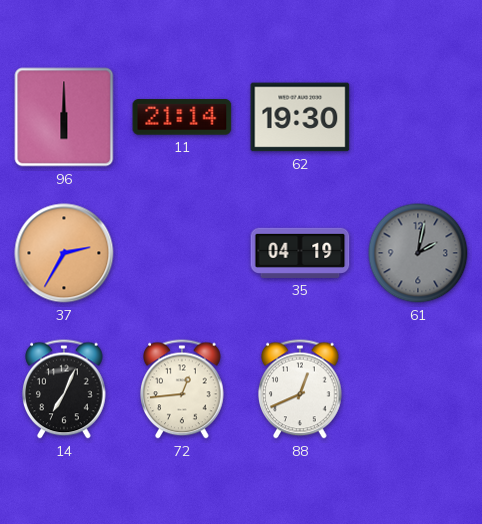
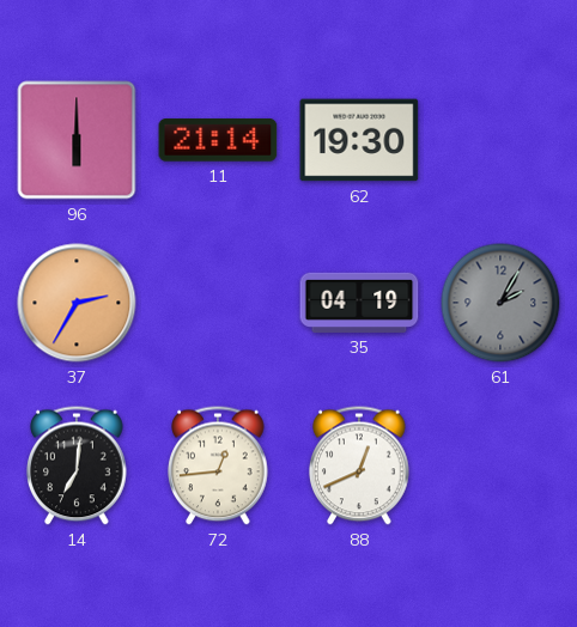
61: 2:02 -> 2:05 (500, 303)
14: 7:04 -> 7:01 (77, 465)
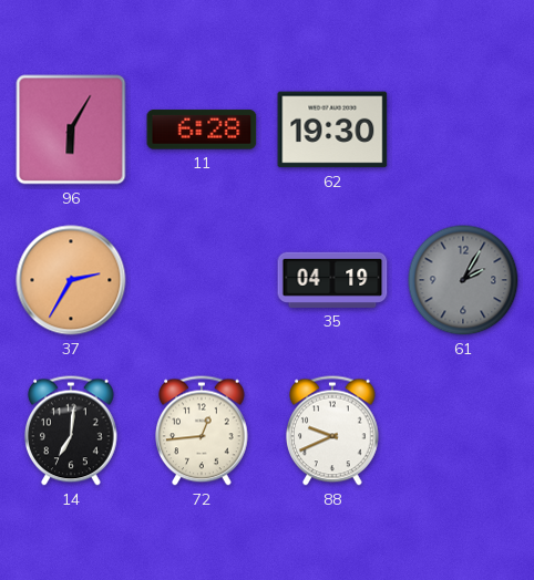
96: 6:00 -> 6:05 (71, 130)
11: 21:14 -> 6:28 (202, 130)
88: 12:41 -> 9:41 (332, 431)
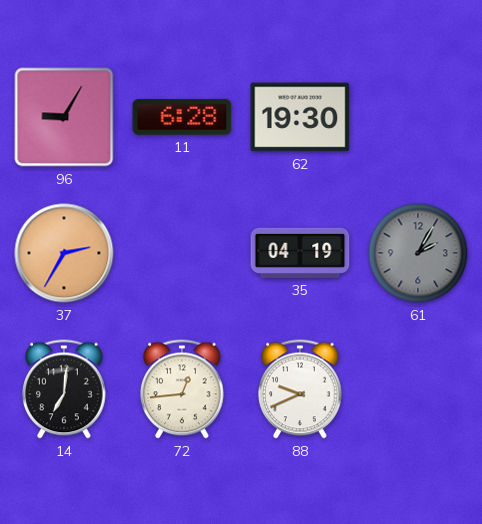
96: 6:05 -> 9:05 (64, 117)
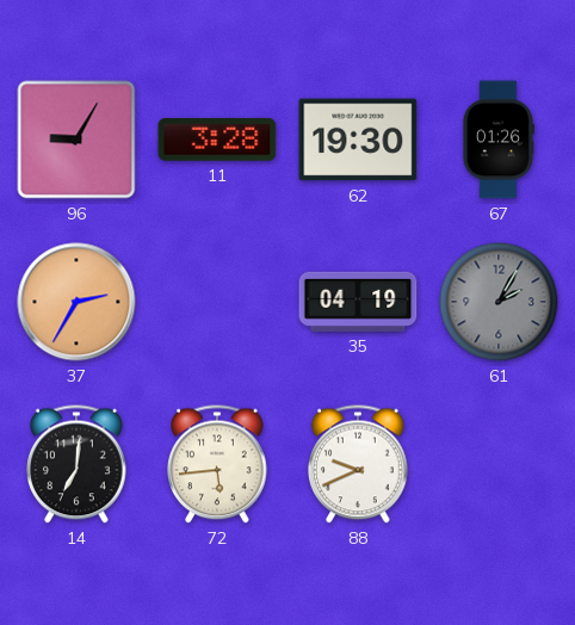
11: 6:28 -> 3:28 (217, 140)
67: none -> 01:26 (497, 140)
72: 12:44 -> 5:44 (217, 464)
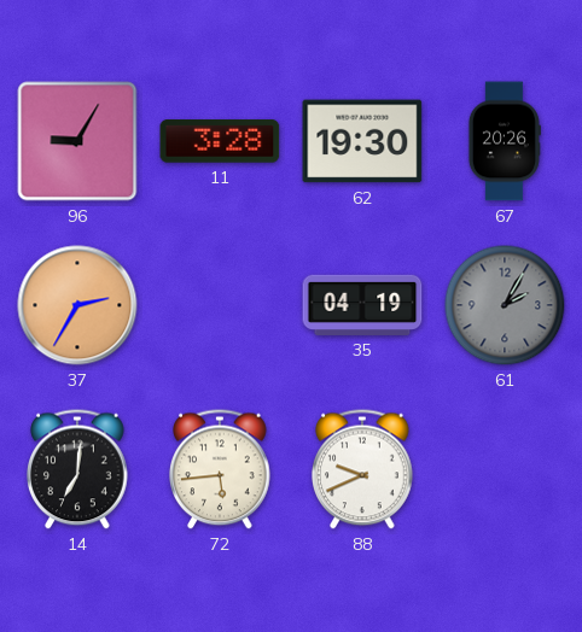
67: 01:26 -> 20:26 (504, 141)
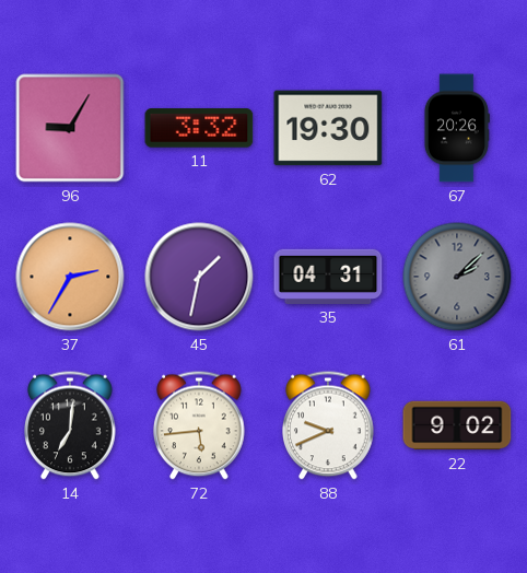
11: 3:28 -> 3:32 (199, 128)
45: none -> 1:32 (199, 277)
35: 04:19 -> 04:31 (328, 277)
61: 2:05 -> 2:08 (457, 277)
22: none -> 9:02 (457, 425)
